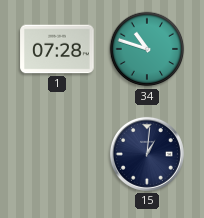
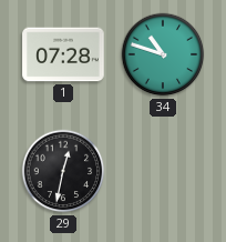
29: none -> 12:32 (63, 171)
15: 1:01 -> none (147, 154)
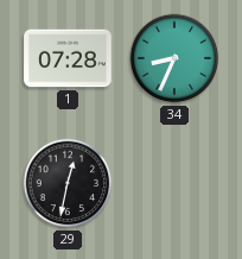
34: 10:48 -> 8:34 (174, 58)
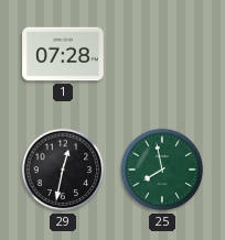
34: 8:34 -> none (174, 58)
25: none -> 7:58 (162, 170)
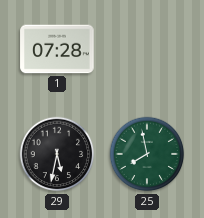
29: 12:32 -> 5:32 (57, 154)
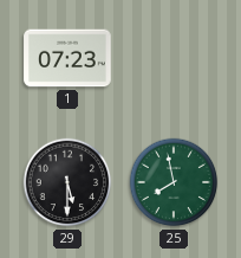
1: 07:28 -> 07:23 (67, 58)
29: 5:32 -> 5:30 (67, 182)
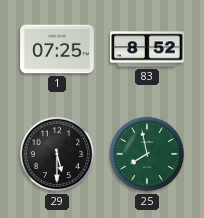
1: 07:23 -> 07:25 (57, 49)
83: none -> 8:52 (147, 49)
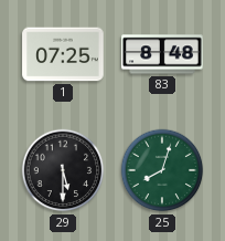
83: 8:52 -> 8:48 (162, 54)
25: 7:58 -> 8:03 (162, 170)
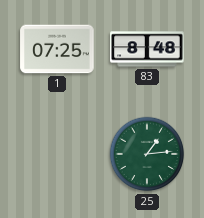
29: 5:30 -> none (63, 170)
25: 8:03 -> 1:14 (147, 154)
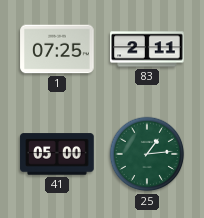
83: 8:48 -> 2:11 (147, 49)
41: none -> 05:00 (57, 154)
